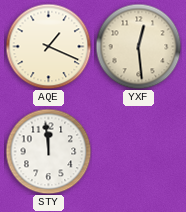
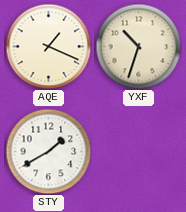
YXF: 12:29 -> 10:33 (138, 46)
STY: 11:59 -> 1:40 (48, 151)
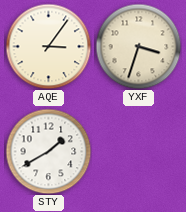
AQE: 1:19 -> 3:06 (48, 46)
YXF: 10:33 -> 3:33 (138, 46)
